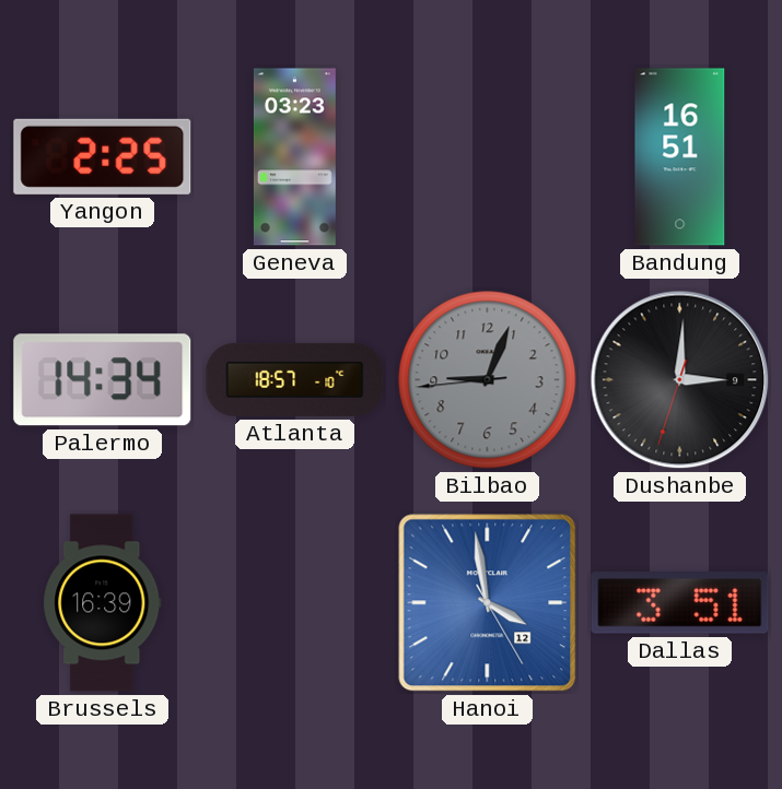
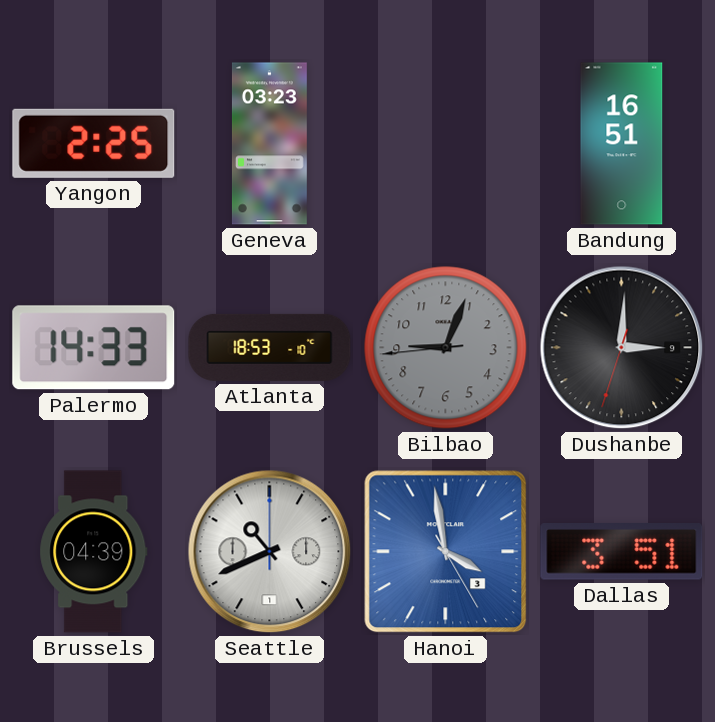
Palermo: 14:34 -> 14:33 (94, 348)
Atlanta: 18:57 -> 18:53 (270, 347)
Brussels: 16:39 -> 04:39 (94, 552)
Seattle: none -> 10:41 (270, 552)
Hanoi date: 12 -> 3 (446, 552)
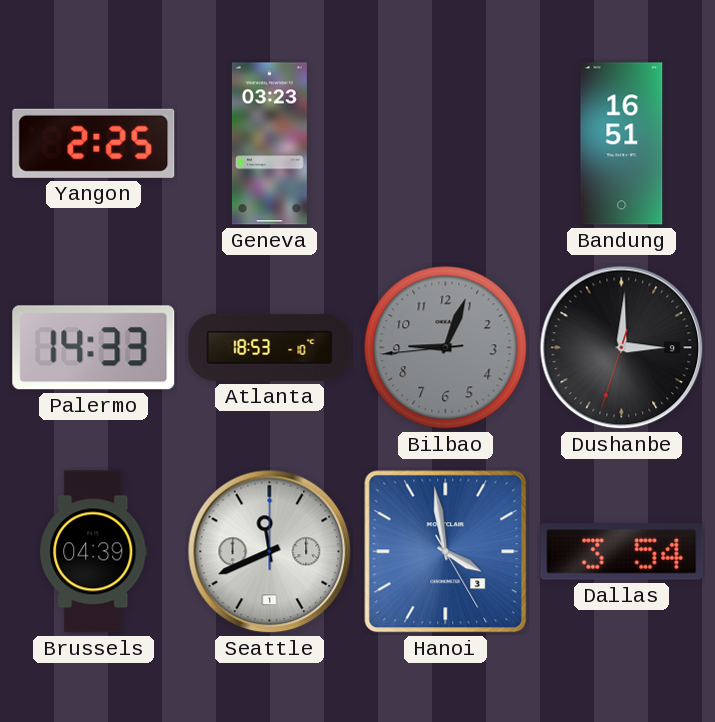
Seattle: 10:41 -> 11:41 (270, 552)
Dallas: 3:51 -> 3:54 (622, 552)
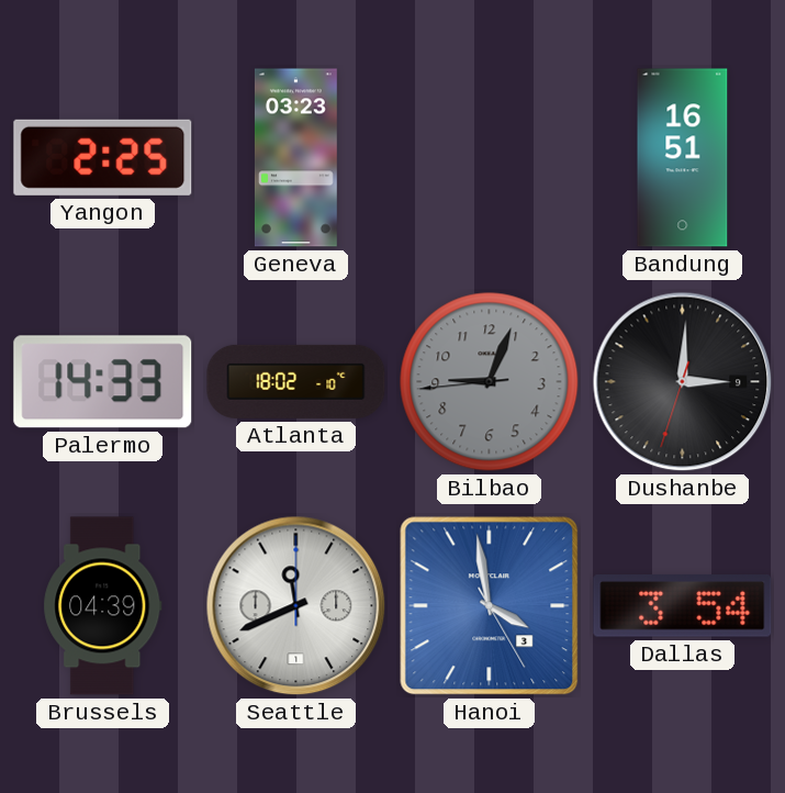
Atlanta: 18:53 -> 18:02 (296, 381)
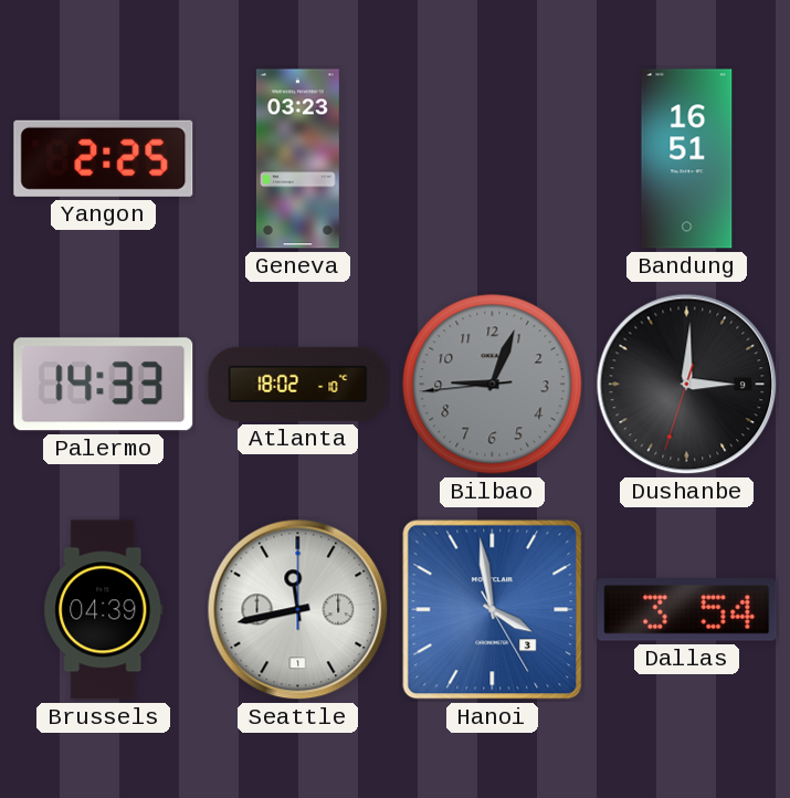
Seattle: 11:41 -> 11:43 (298, 610)
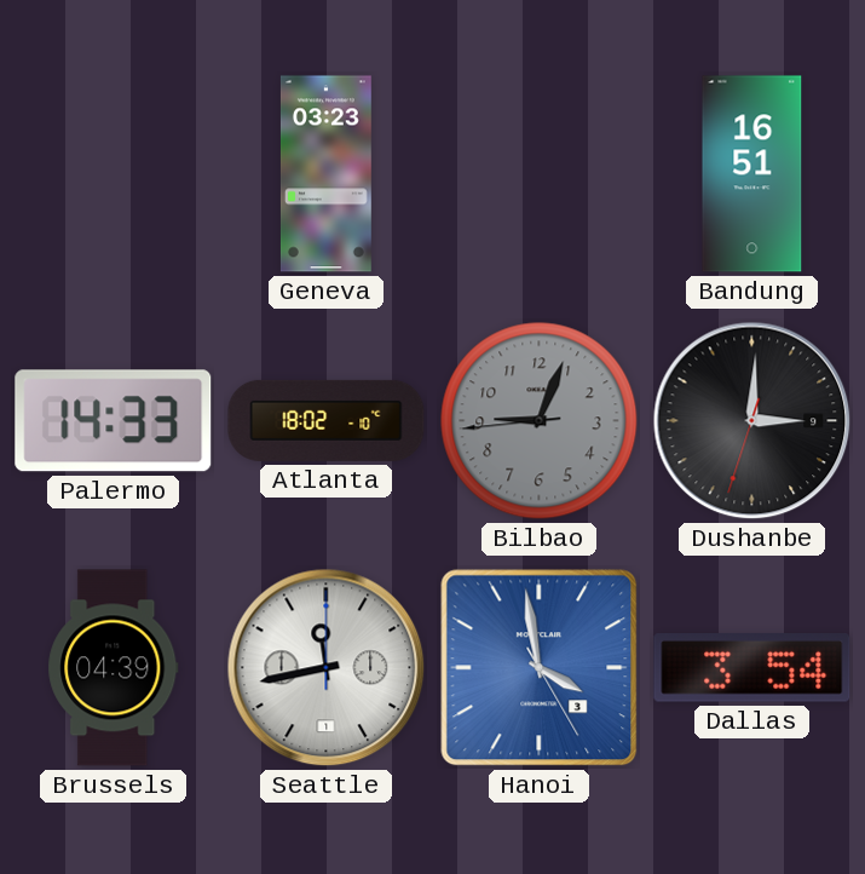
Yangon: 2:25 -> none (104, 158)
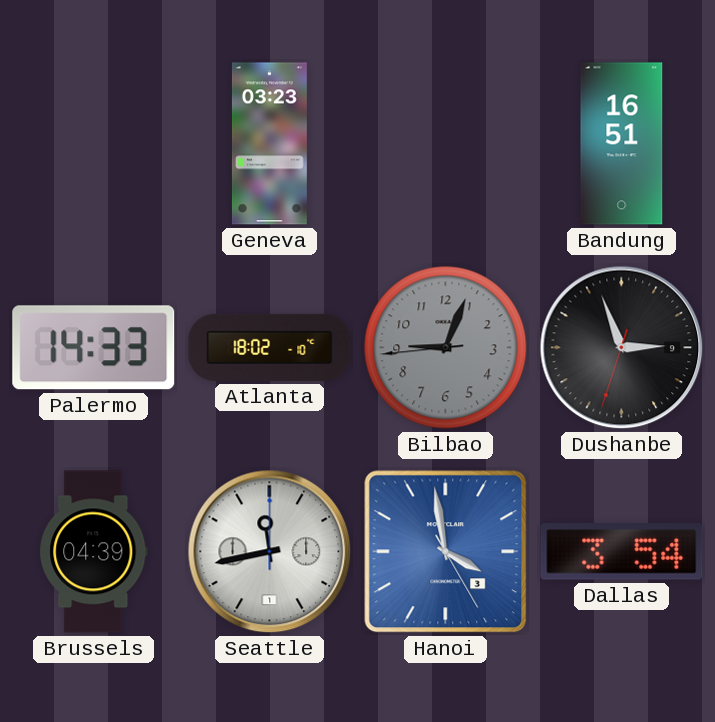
Dushanbe: 3:00 -> 2:56 (622, 348)
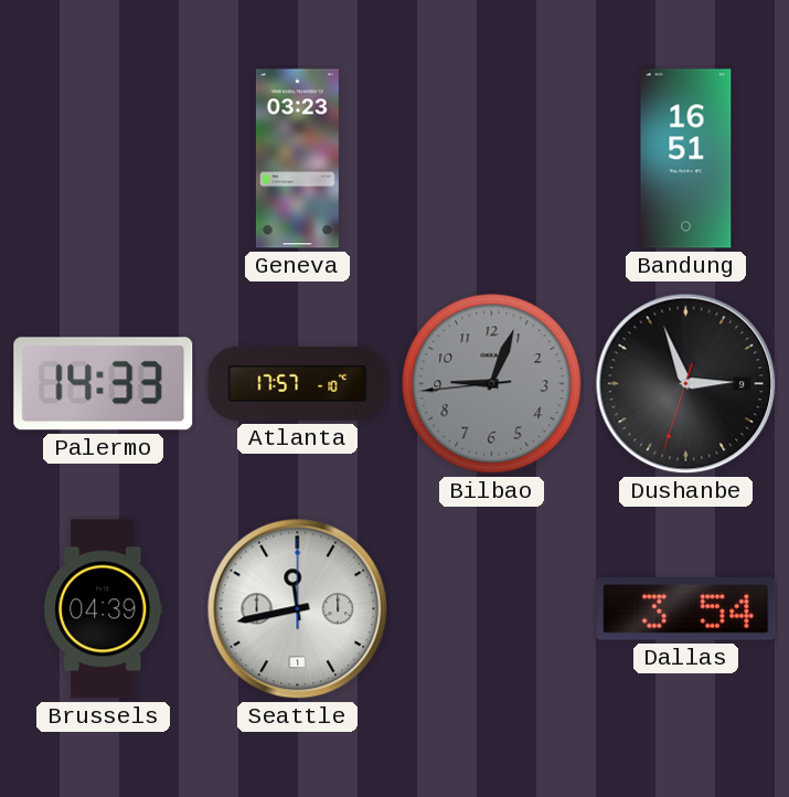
Atlanta: 18:02 -> 17:57 (298, 383)
Hanoi: 3:58 -> none (446, 552)
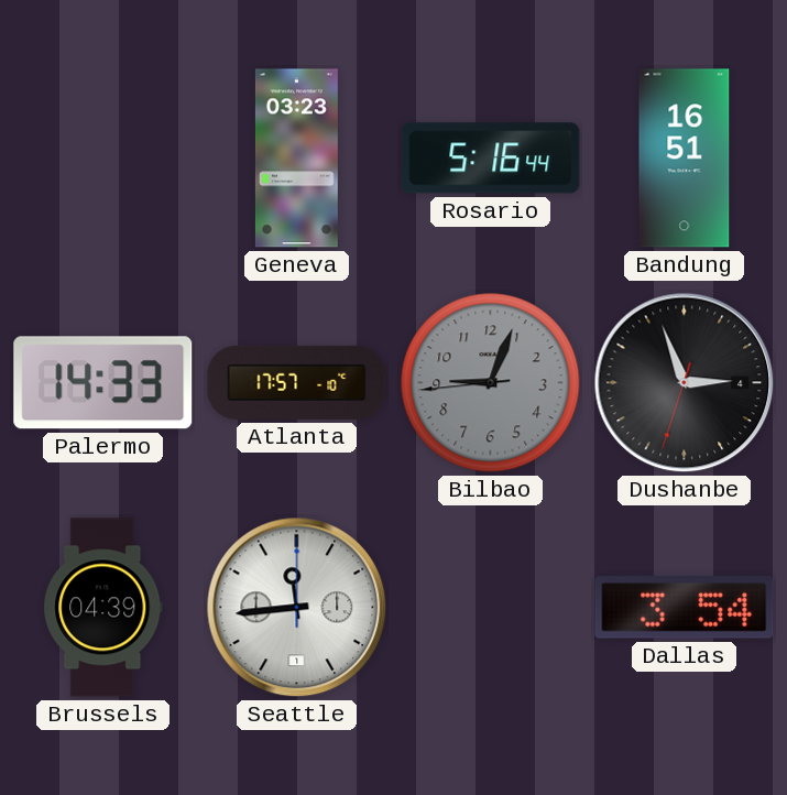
Rosario: none -> 5:16 (491, 159)
Dushanbe date: 9 -> 4 (685, 383)
Seattle: 11:43 -> 11:44 (297, 608)
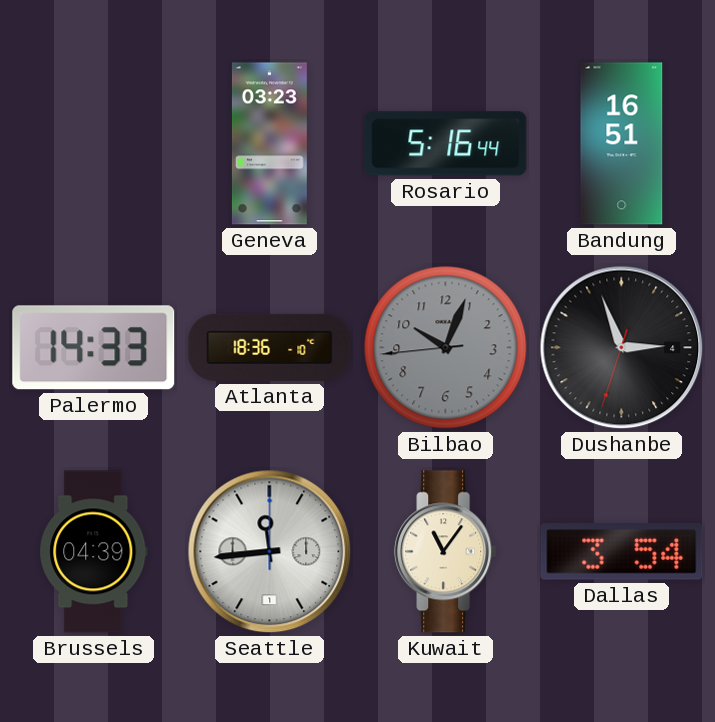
Atlanta: 17:57 -> 18:36 (270, 347)
Bilbao: 9:03 -> 10:03 (446, 348)
Kuwait: none -> 11:06 (446, 552)
